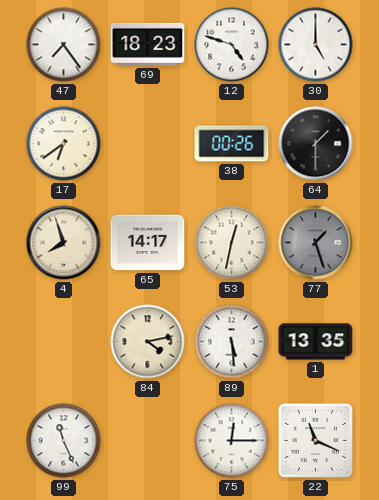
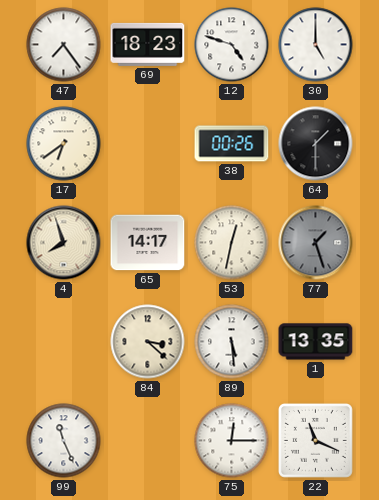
84: 4:13 -> 3:22 (148, 342)
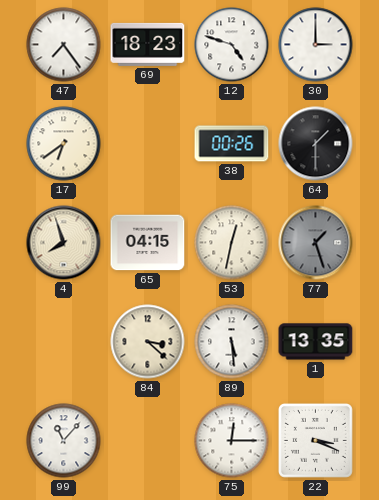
30: 5:00 -> 3:00 (316, 45)
65: 14:17 -> 04:15 (148, 243)
99: 11:26 -> 11:07 (64, 441)
22: 11:19 -> 3:19 (315, 440)
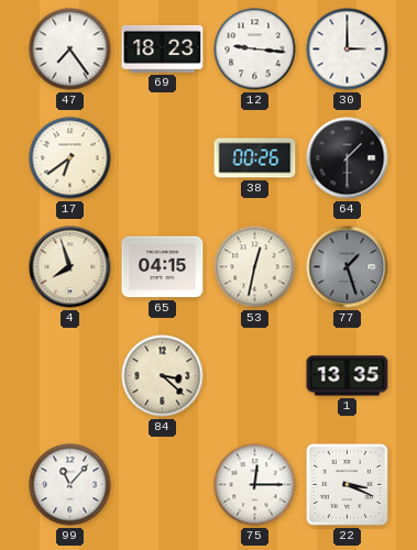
12: 4:48 -> 9:16 (255, 50)
89: 5:29 -> none (232, 342)
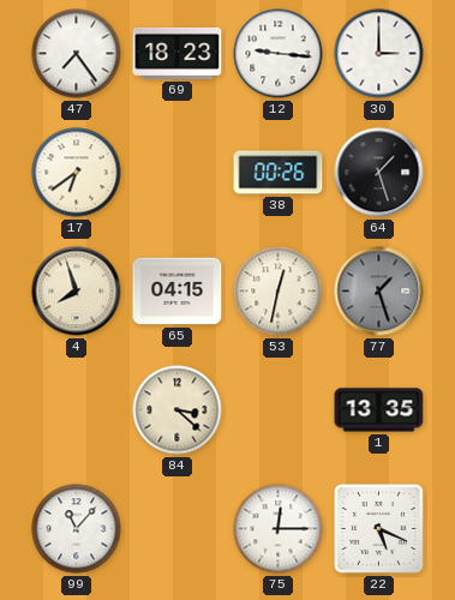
64: 1:30 -> 1:27 (379, 173)
22: 3:19 -> 5:19 (378, 528)
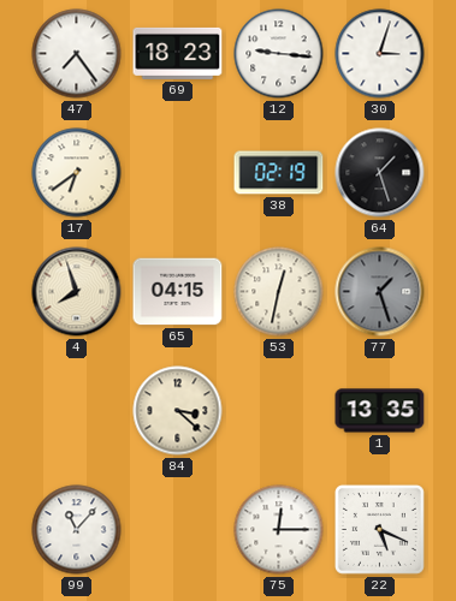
30: 3:00 -> 3:03 (380, 54)
38: 00:26 -> 02:19 (279, 173)
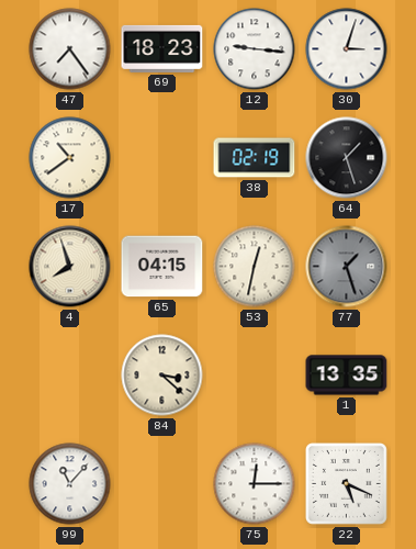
17: 6:39 -> 10:39 (70, 158)
